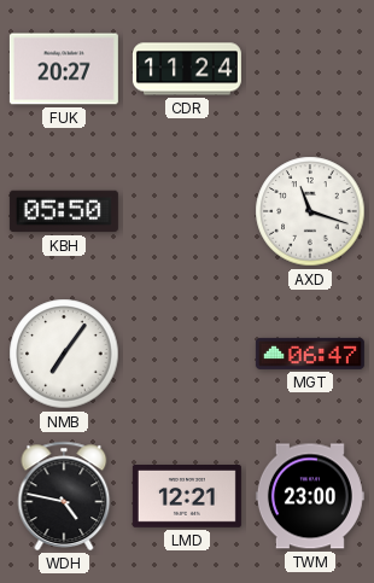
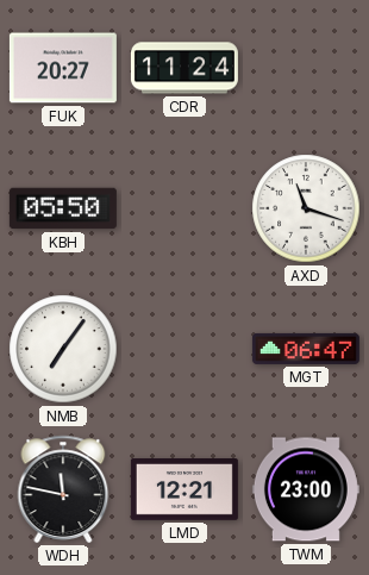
WDH: 4:47 -> 11:47 (63, 489)
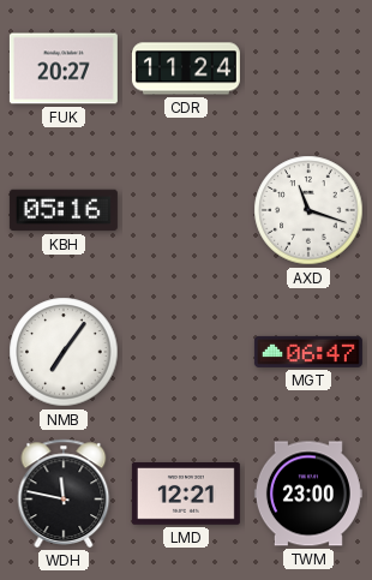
KBH: 05:50 -> 05:16 (64, 210)
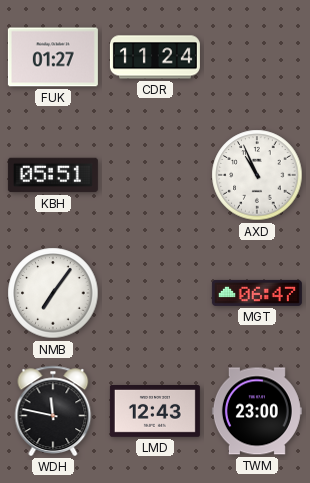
FUK: 20:27 -> 01:27 (53, 57)
KBH: 05:16 -> 05:51 (53, 175)
AXD: 11:18 -> 10:56 (257, 175)
LMD: 12:21 -> 12:43 (155, 412)
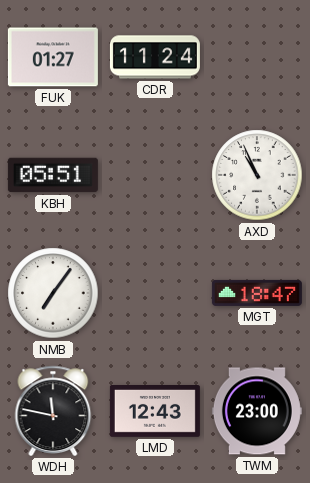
MGT: 06:47 -> 18:47 (257, 293)
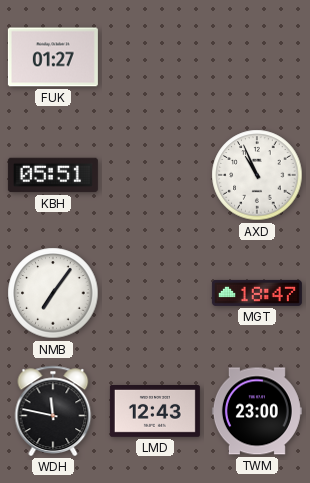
CDR: 11:24 -> none (155, 57)
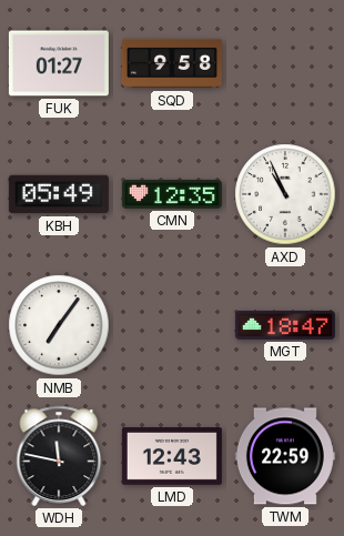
SQD: none -> 9:58 (172, 63)
KBH: 05:51 -> 05:49 (59, 194)
CMN: none -> 12:35 (172, 194)
TWM: 23:00 -> 22:59 (285, 456)
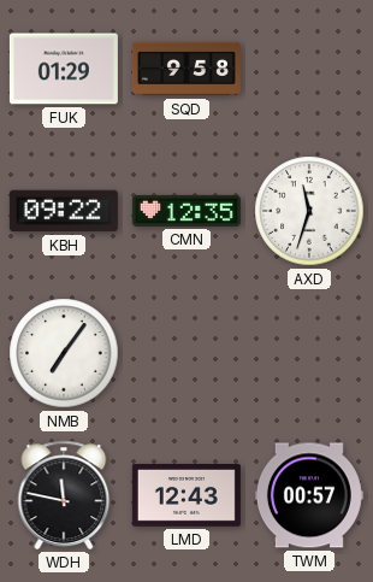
FUK: 01:27 -> 01:29 (64, 69)
KBH: 05:49 -> 09:22 (64, 211)
AXD: 10:56 -> 11:33 (309, 211)
MGT: 18:47 -> none (285, 325)
TWM: 22:59 -> 00:57 (309, 495)
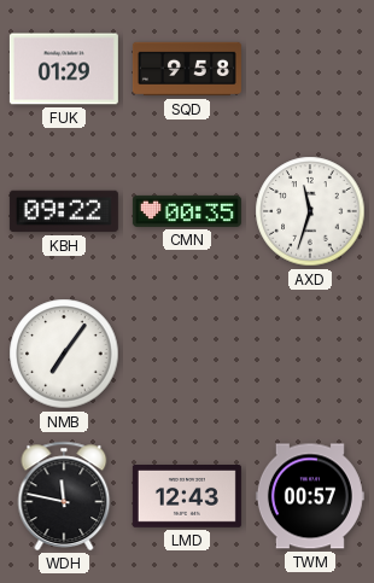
CMN: 12:35 -> 00:35 (187, 211)
